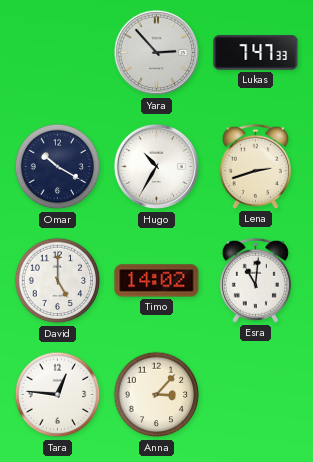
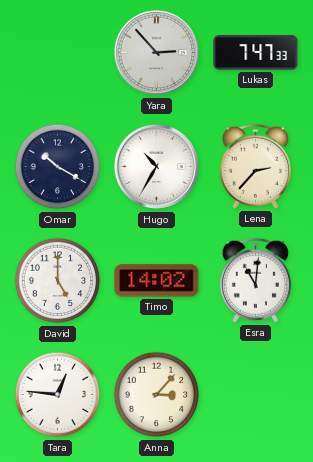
Lena: 2:42 -> 2:37 (255, 166)
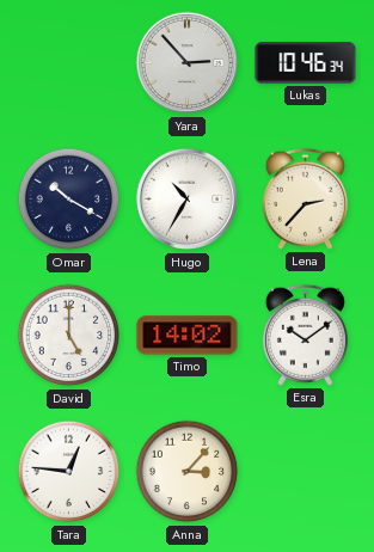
Lukas: 7:47 -> 10:46 (306, 63)
Esra: 11:01 -> 10:09 (305, 335)
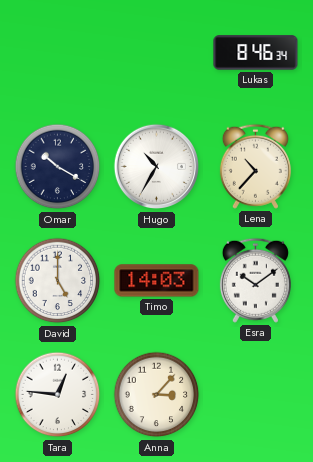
Yara: 2:53 -> none (188, 63)
Lukas: 10:46 -> 8:46 (256, 53)
Lena: 2:37 -> 10:37 (255, 166)
Timo: 14:02 -> 14:03 (157, 281)
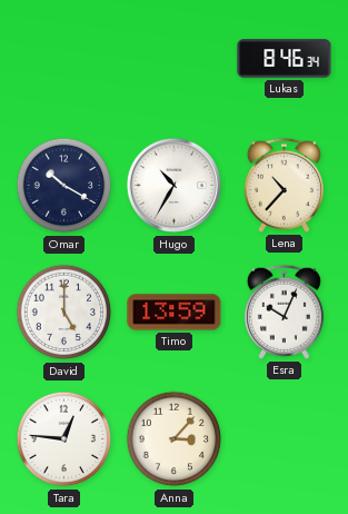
Timo: 14:03 -> 13:59 (175, 313)
Esra: 10:09 -> 10:04 (284, 312)
